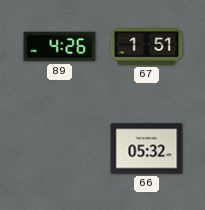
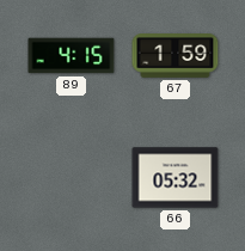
89: 4:26 -> 4:15 (72, 56)
67: 1:51 -> 1:59 (176, 56)
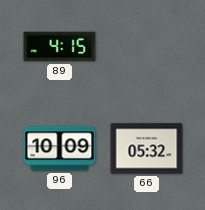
67: 1:59 -> none (176, 56)
96: none -> 10:09 (60, 149)
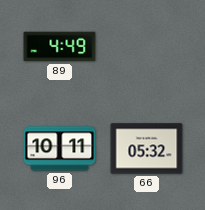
89: 4:15 -> 4:49 (60, 47)
96: 10:09 -> 10:11 (60, 149)
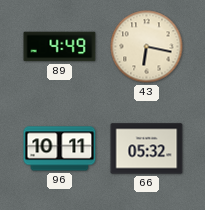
43: none -> 6:17 (147, 47)
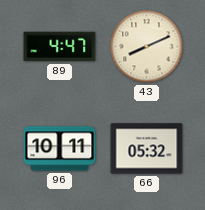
89: 4:49 -> 4:47 (60, 47)
43: 6:17 -> 8:11 (147, 47)
